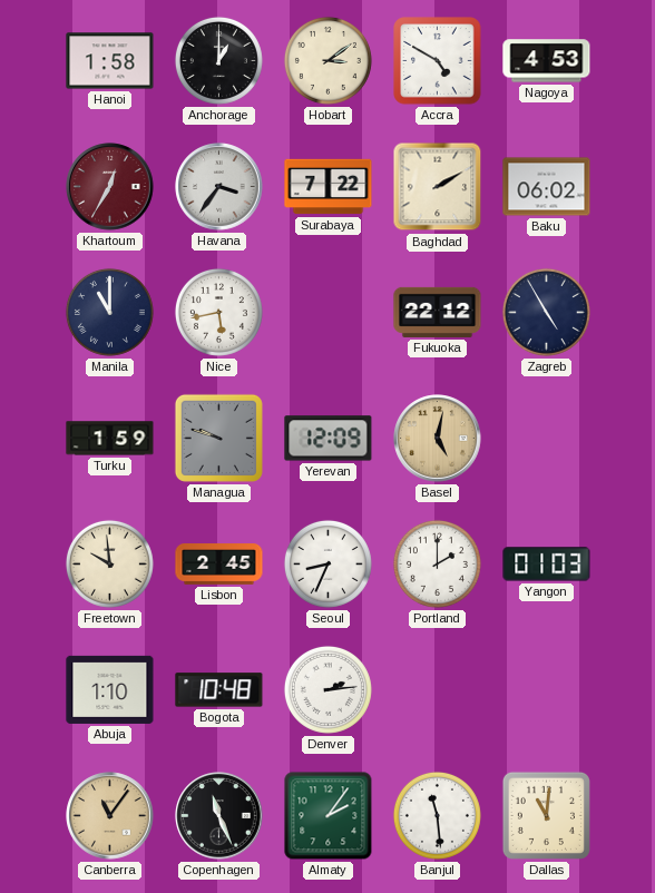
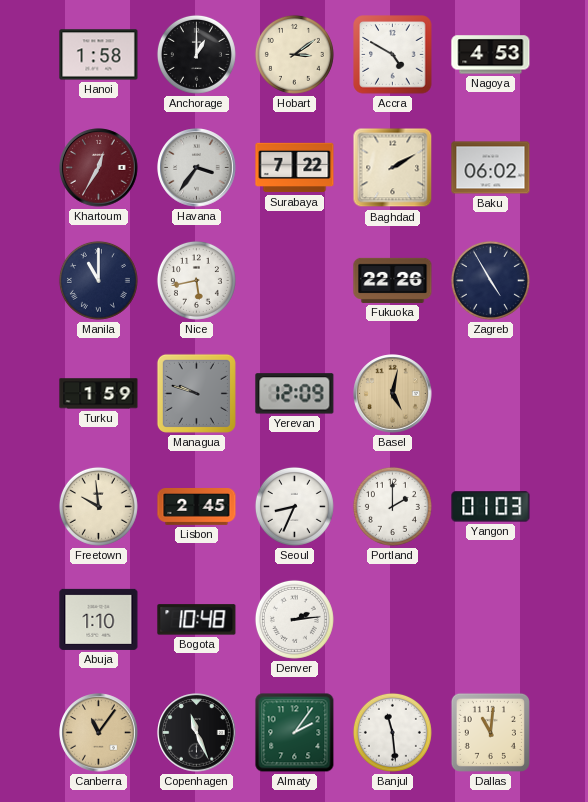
Fukuoka: 22:12 -> 22:26 (393, 280)
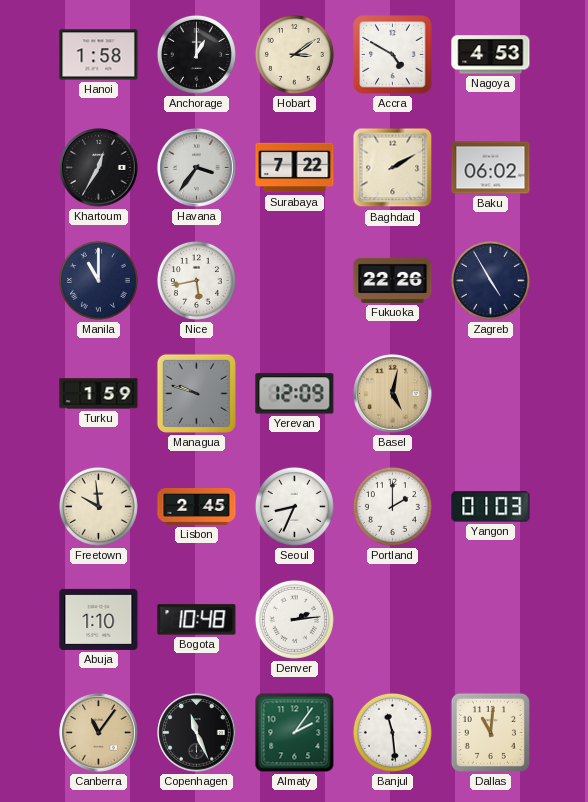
Khartoum dial: burgundy -> black (99, 168)
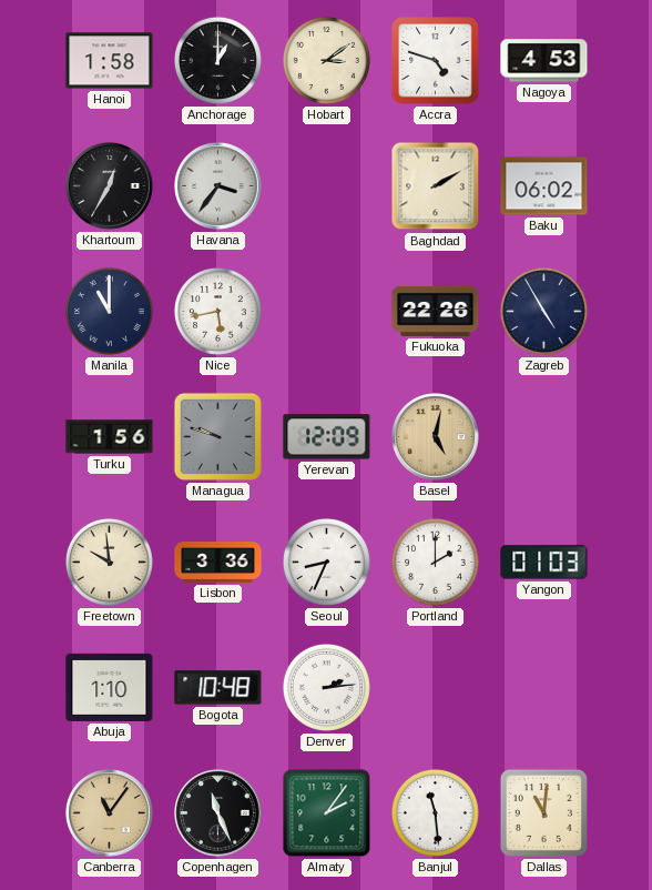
Accra: 4:50 -> 4:48 (436, 61)
Surabaya: 7:22 -> none (295, 168)
Turku: 1:59 -> 1:56 (110, 437)
Lisbon: 2:45 -> 3:36 (218, 563)
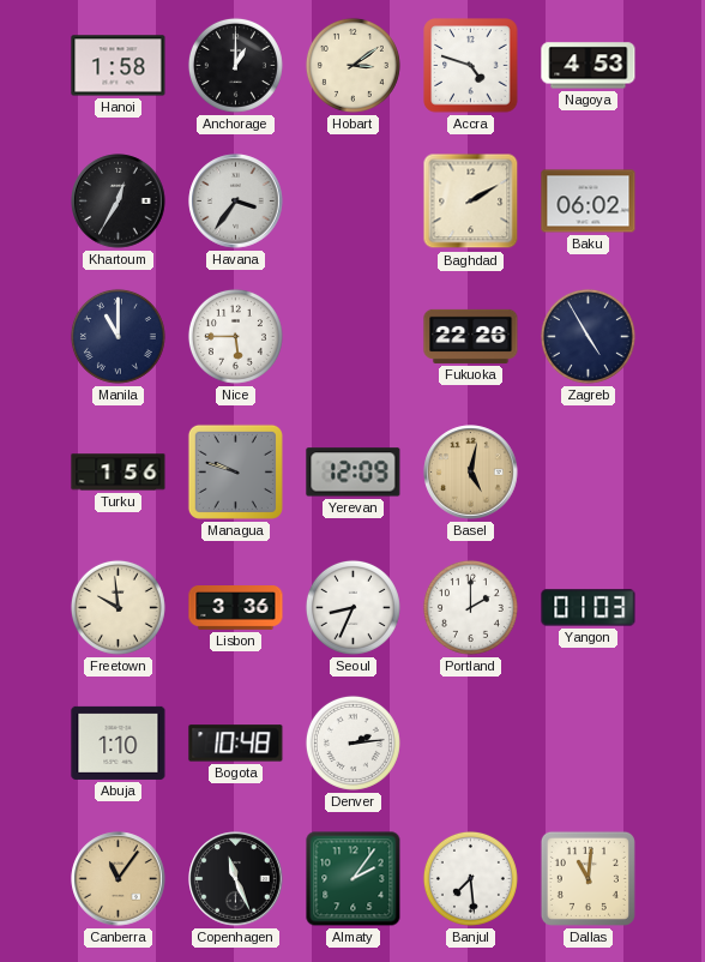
Nice: 5:43 -> 5:45 (235, 336)
Banjul: 11:29 -> 7:29 (470, 878)
